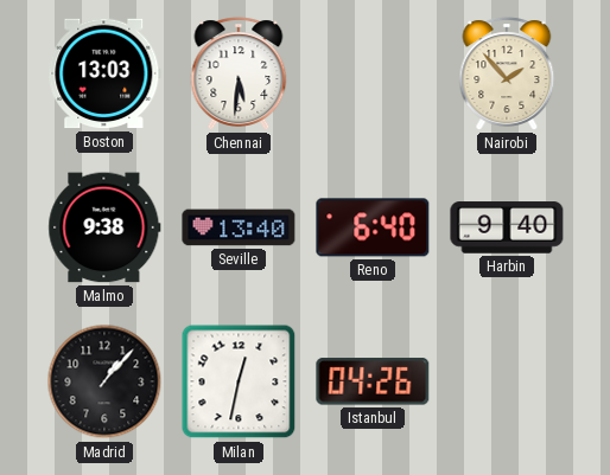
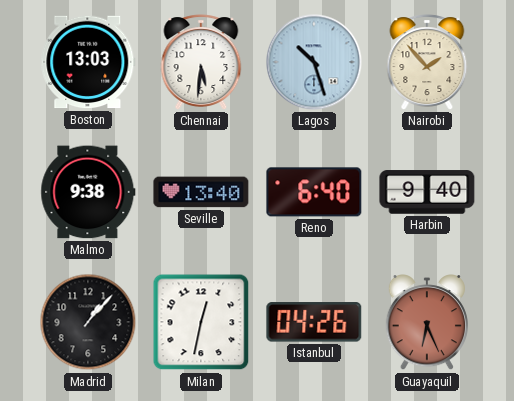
Lagos: none -> 10:27 (314, 62)
Guayaquil: none -> 6:26 (427, 323)
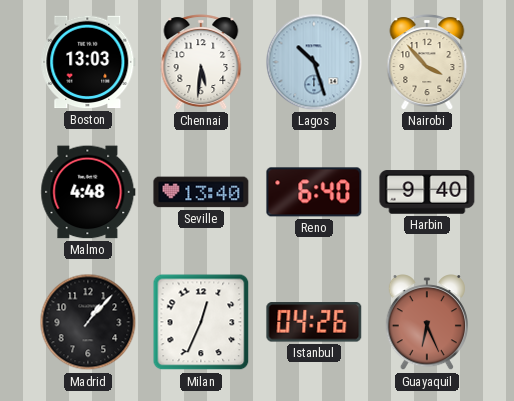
Nairobi: 1:53 -> 3:53 (427, 62)
Malmo: 9:38 -> 4:48 (88, 192)
Milan: 12:32 -> 12:34 (201, 322)
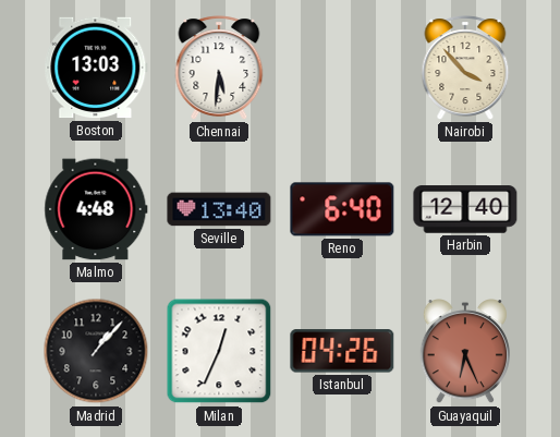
Lagos: 10:27 -> none (314, 62)
Harbin: 9:40 -> 12:40 (465, 209)
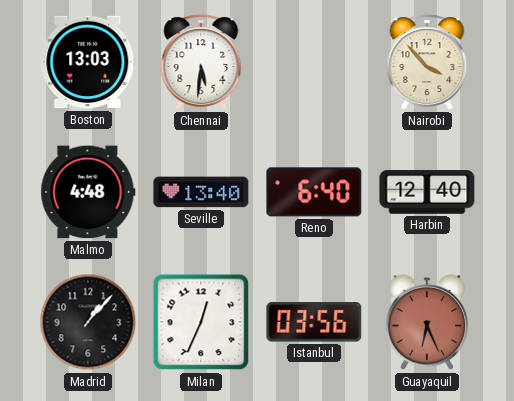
Istanbul: 04:26 -> 03:56 (314, 322)
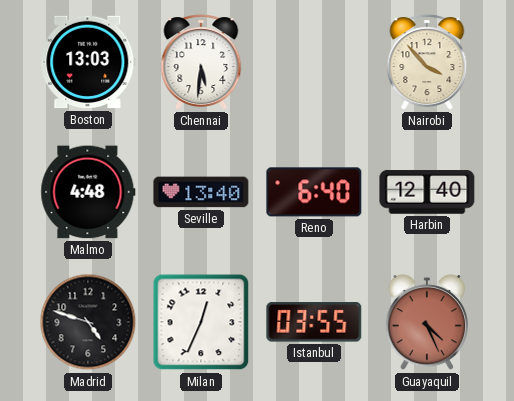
Madrid: 1:07 -> 4:48 (88, 322)
Istanbul: 03:56 -> 03:55 (314, 322)
Guayaquil: 6:26 -> 4:26 (427, 323)
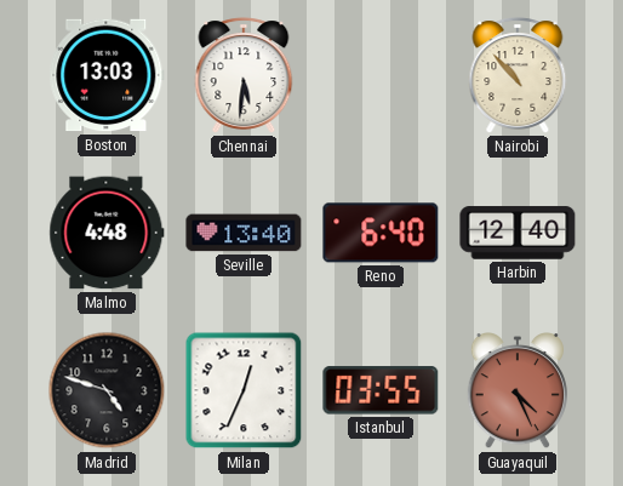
Nairobi: 3:53 -> 10:53 (518, 75)
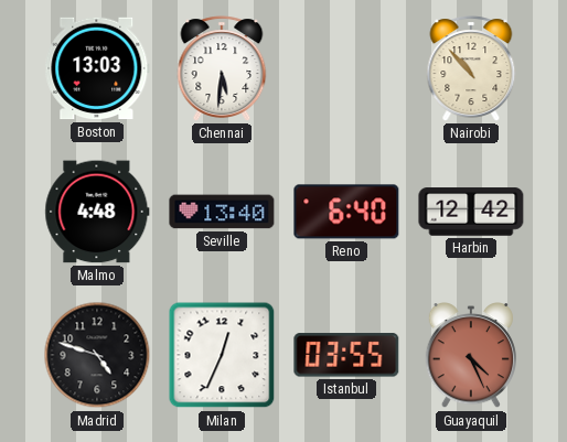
Harbin: 12:40 -> 12:42 (471, 212)
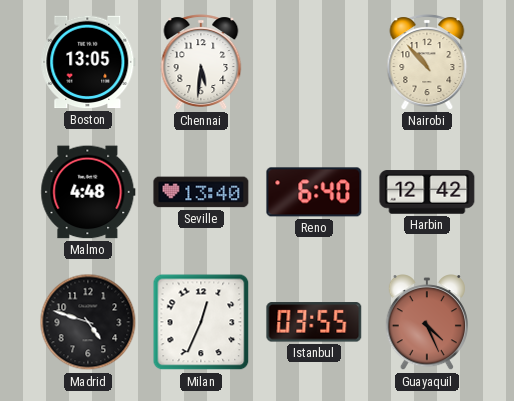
Boston: 13:03 -> 13:05 (88, 62)
